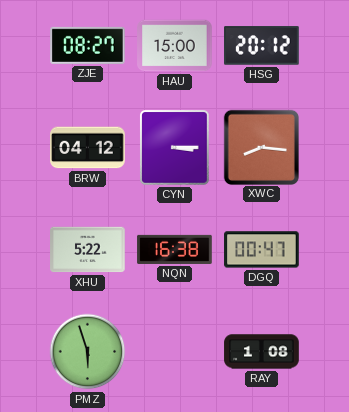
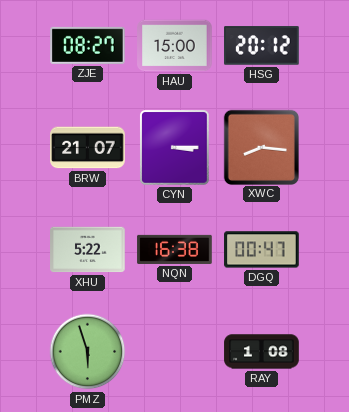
BRW: 04:12 -> 21:07 (88, 148)
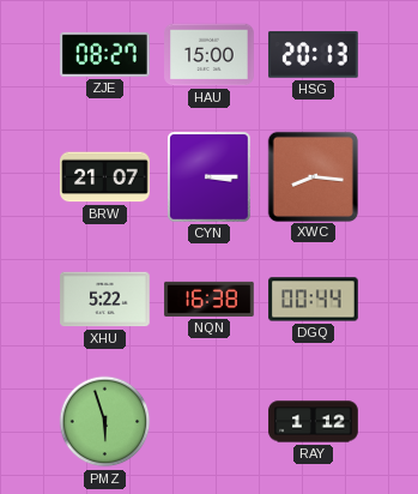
HSG: 20:12 -> 20:13 (314, 55)
DGQ: 00:47 -> 00:44 (314, 300)
RAY: 1:08 -> 1:12 (314, 422)
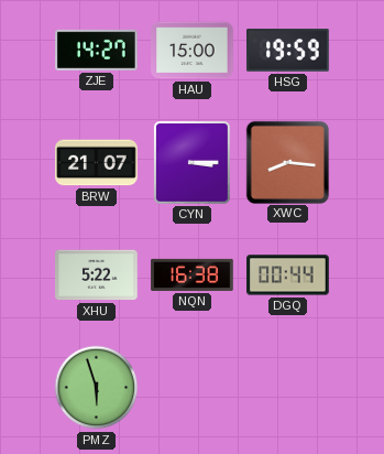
ZJE: 08:27 -> 14:27 (97, 50)
HSG: 20:13 -> 19:59 (288, 51)
RAY: 1:12 -> none (314, 422)
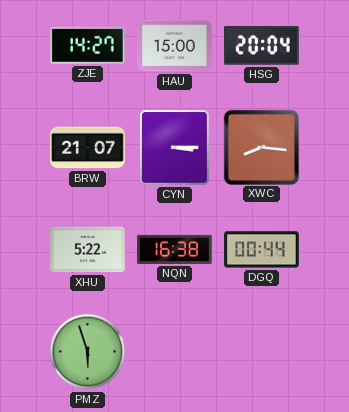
HSG: 19:59 -> 20:04 (262, 46)
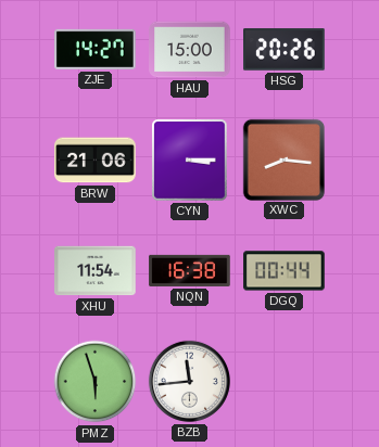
HSG: 20:04 -> 20:26 (285, 50)
BRW: 21:07 -> 21:06 (96, 161)
XHU: 5:22 -> 11:54 (96, 271)
BZB: none -> 11:44 (189, 381)
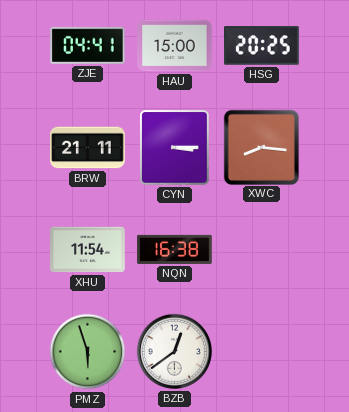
ZJE: 14:27 -> 04:41 (88, 45)
HSG: 20:26 -> 20:25 (262, 46)
BRW: 21:06 -> 21:11 (88, 148)
DGQ: 00:44 -> none (285, 271)
BZB: 11:44 -> 12:39 (174, 351)
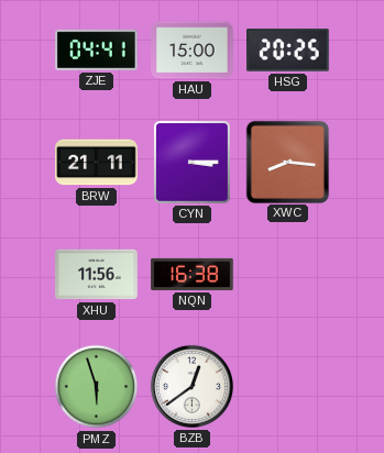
XHU: 11:54 -> 11:56 (97, 275)
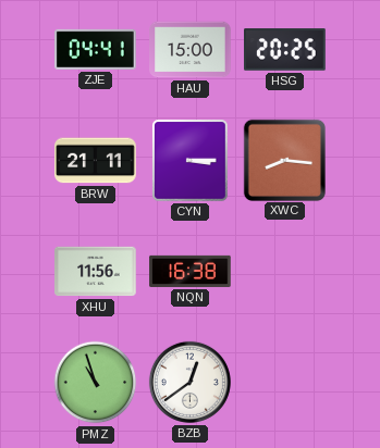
PMZ: 5:57 -> 10:57 (96, 383)
